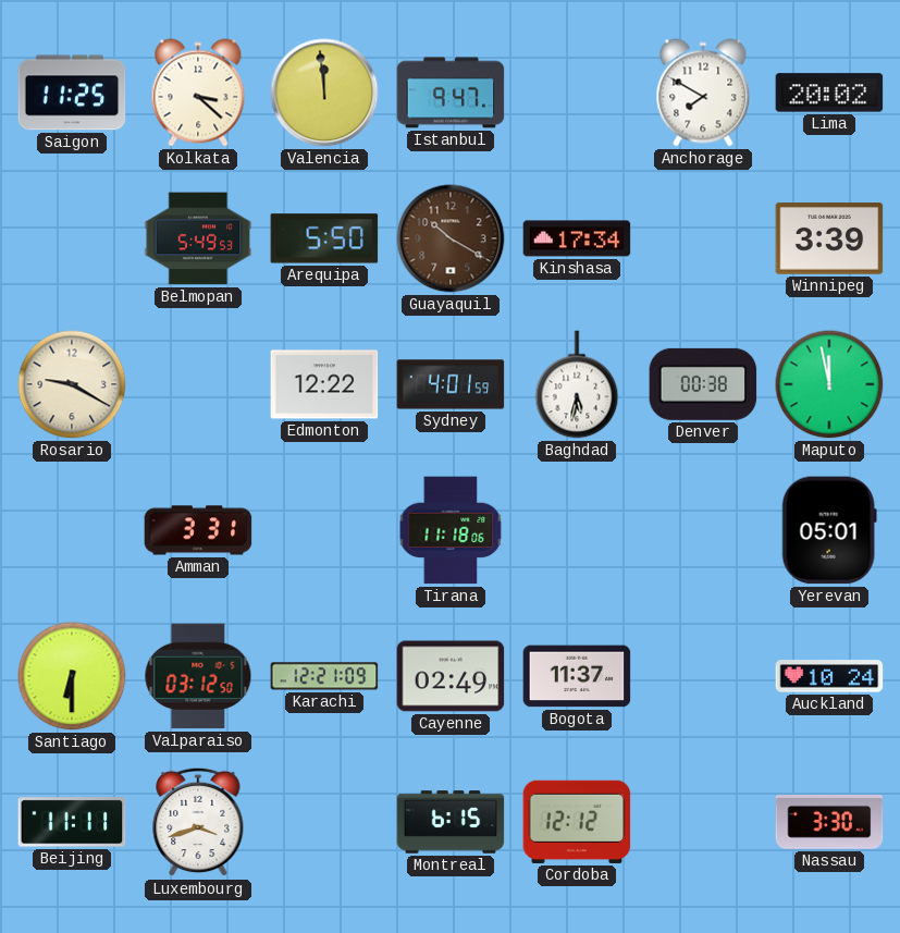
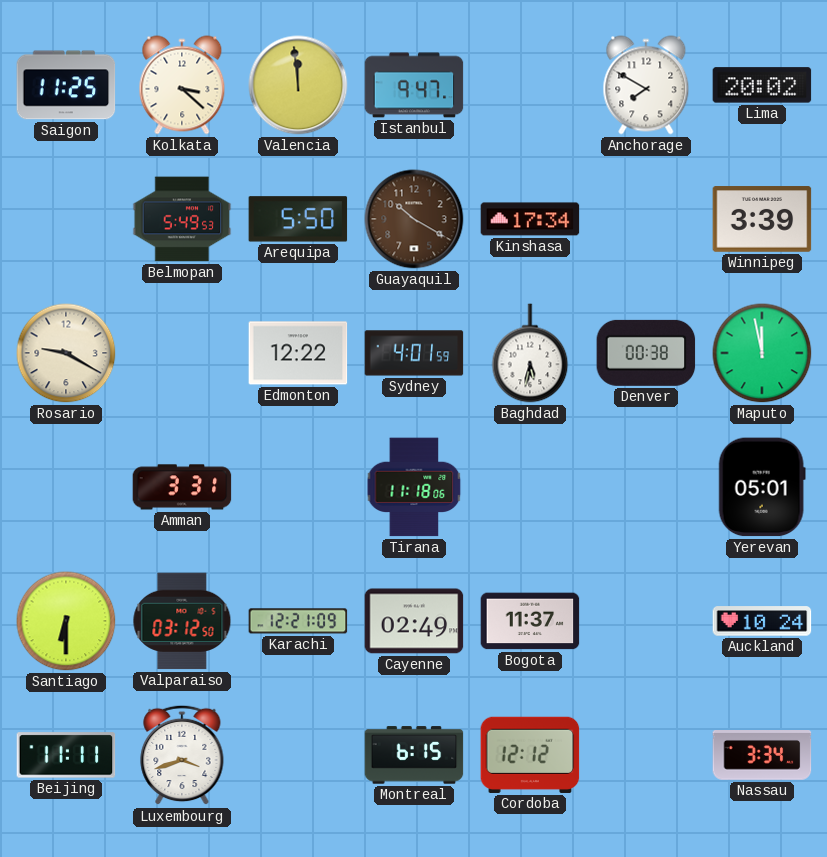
Nassau: 3:30 -> 3:34 (762, 755)
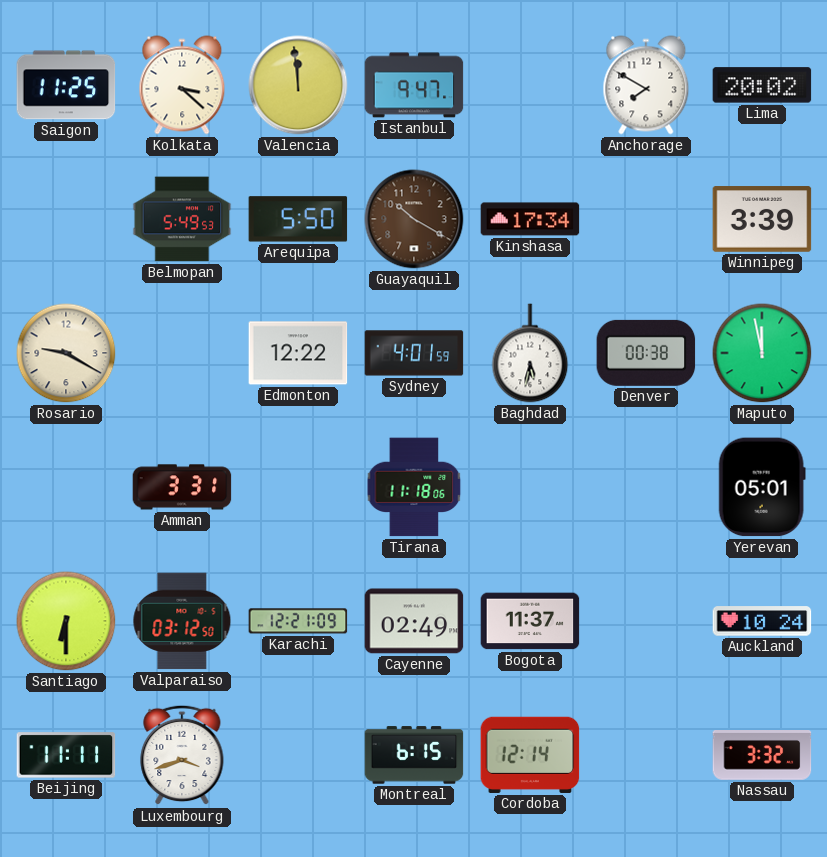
Cordoba: 12:12 -> 12:14 (530, 755)
Nassau: 3:34 -> 3:32 (762, 755)
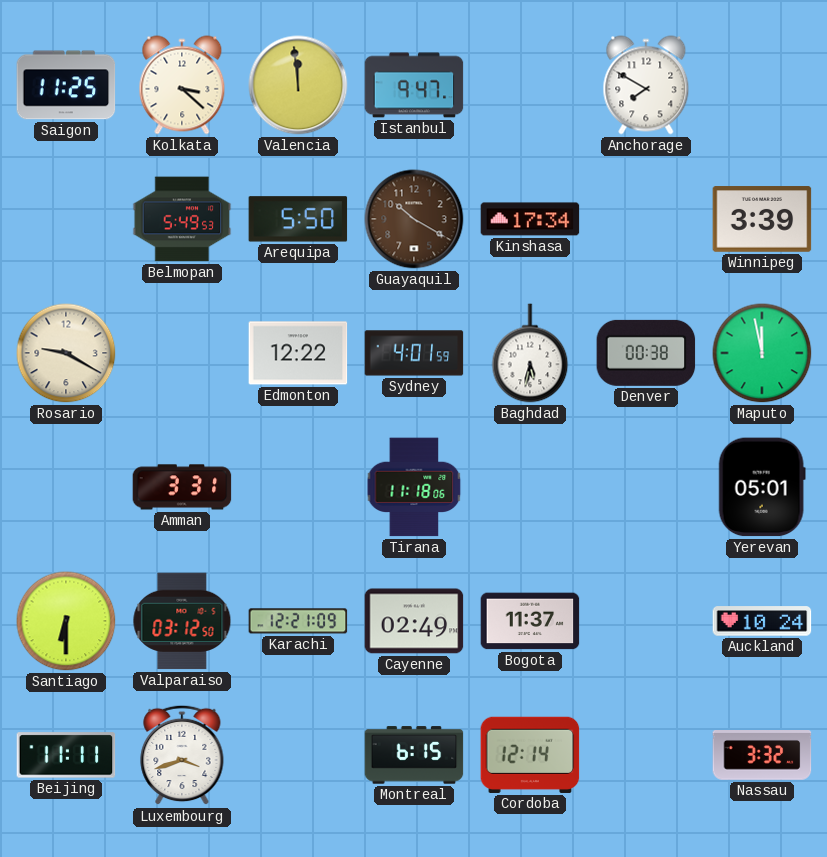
Lima: 20:02 -> none (762, 85)
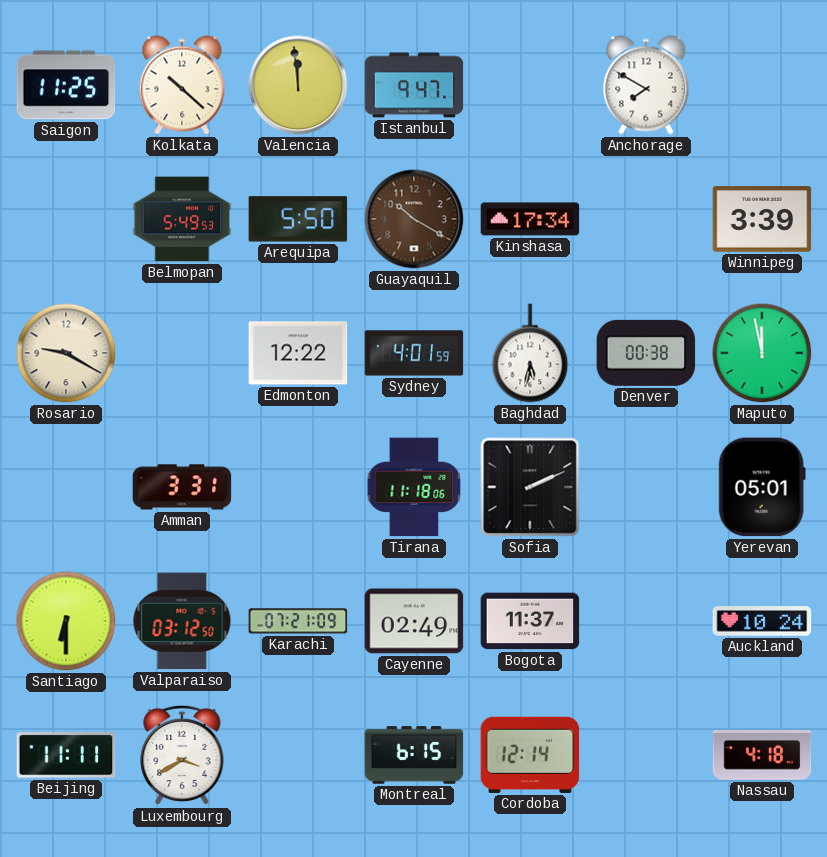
Kolkata: 3:22 -> 10:22 (182, 85)
Sofia: none -> 2:11 (530, 487)
Karachi: 12:21 -> 07:21 (298, 621)
Luxembourg: 3:42 -> 3:40 (182, 755)
Nassau: 3:32 -> 4:18 (762, 755)
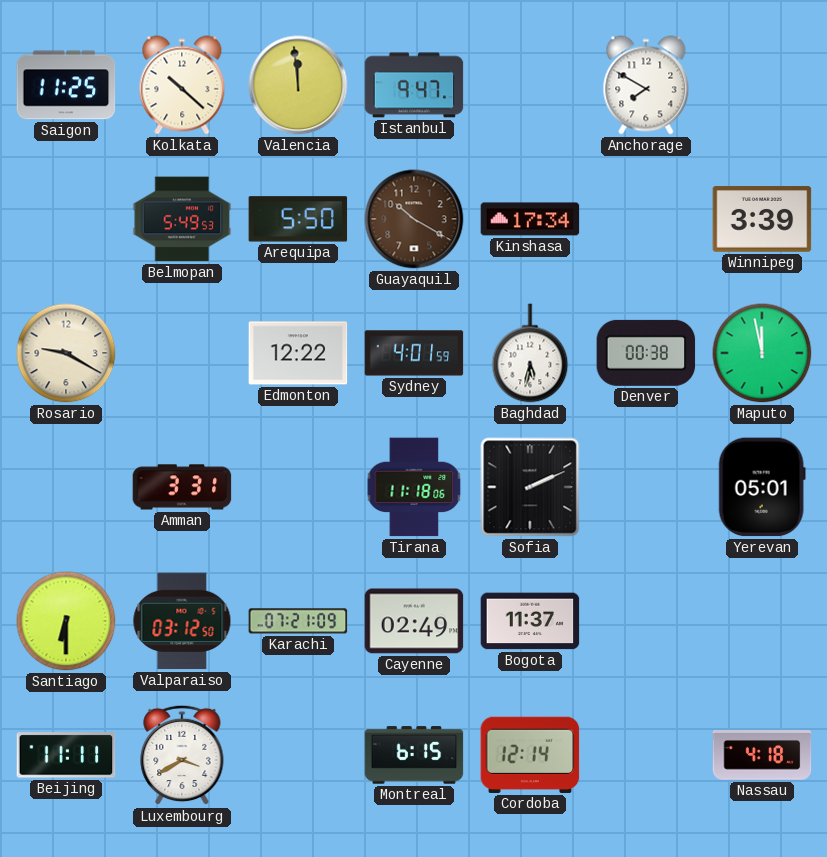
Auckland: 10:24 -> none (762, 621)
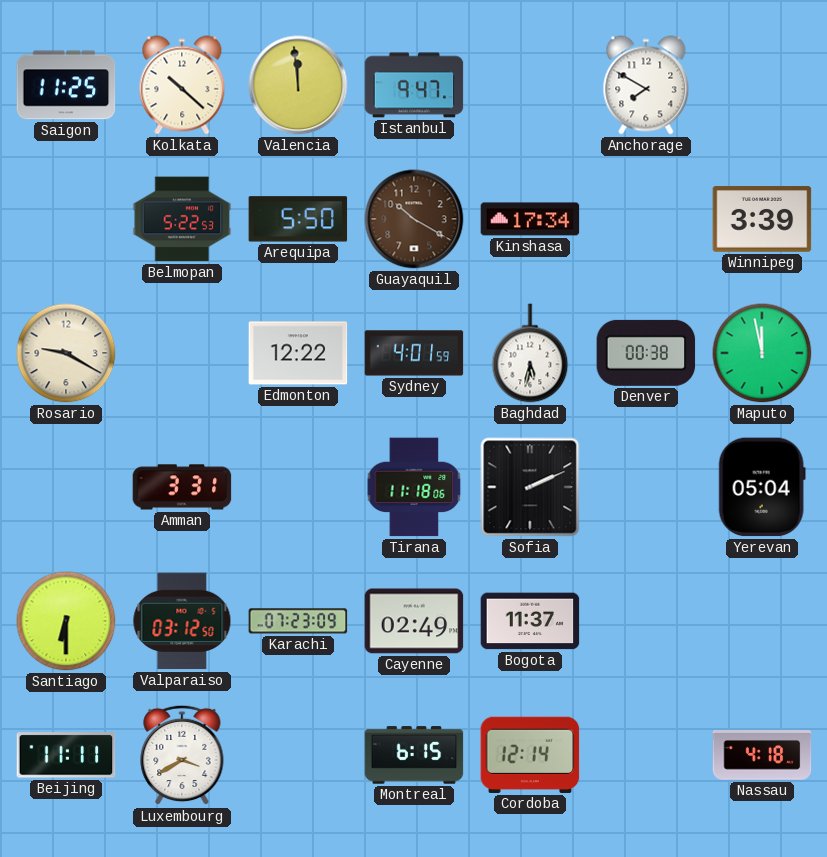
Belmopan: 5:49 -> 5:22 (182, 219)
Yerevan: 05:01 -> 05:04 (762, 487)
Karachi: 07:21 -> 07:23 (298, 621)
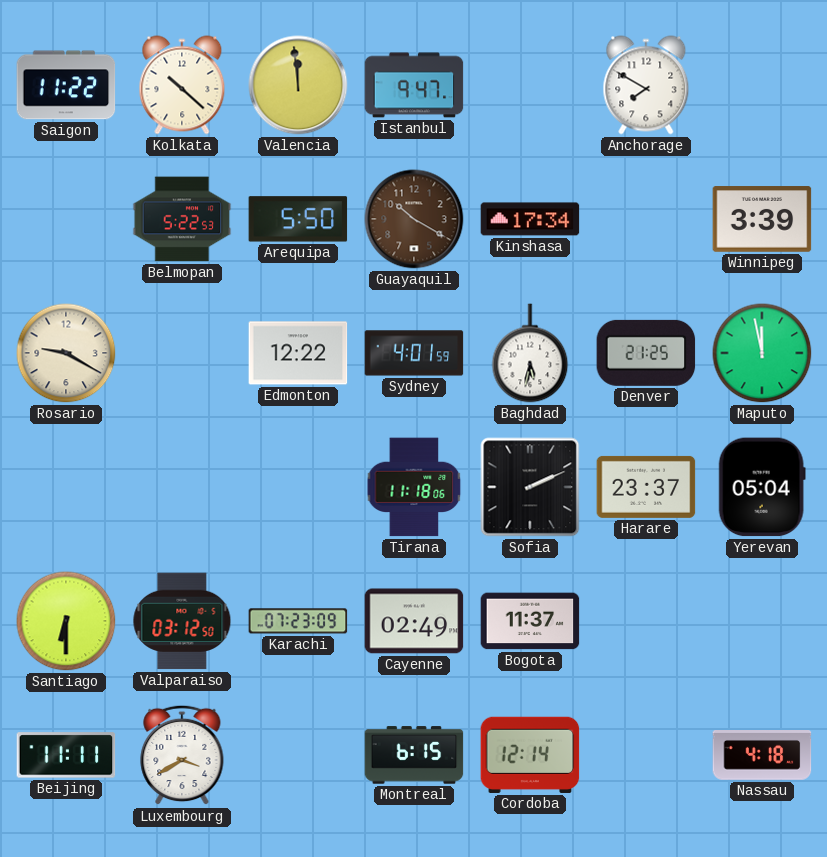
Saigon: 11:25 -> 11:22 (66, 85)
Denver: 00:38 -> 21:25 (646, 353)
Amman: 3:31 -> none (182, 487)
Harare: none -> 23:37 (646, 487)
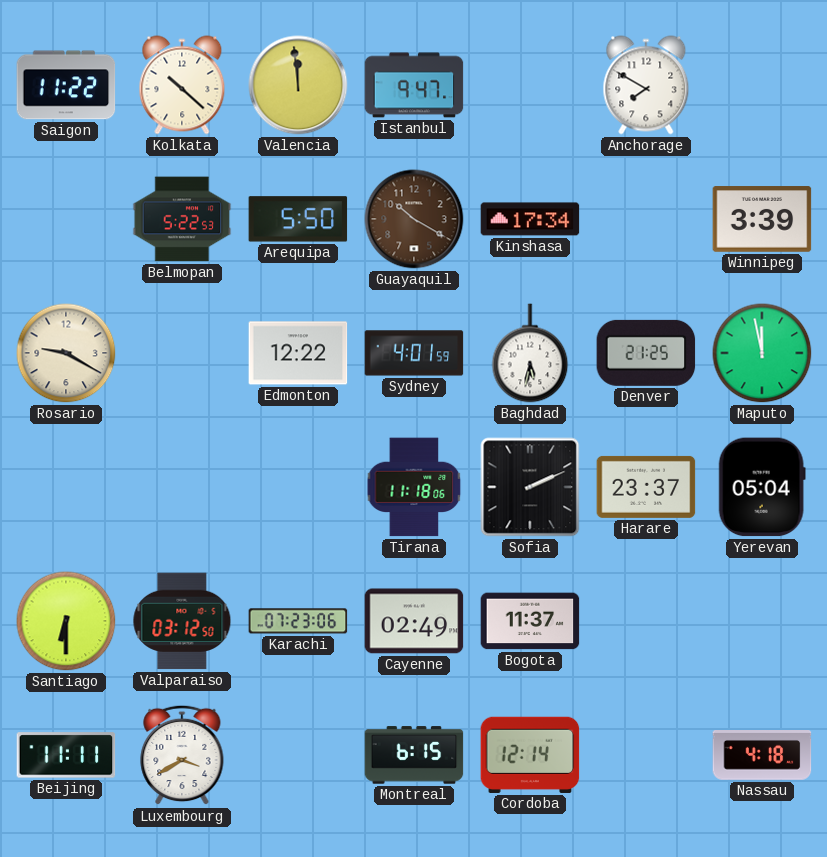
Karachi: 07:23:09 -> 07:23:06 (298, 621)
